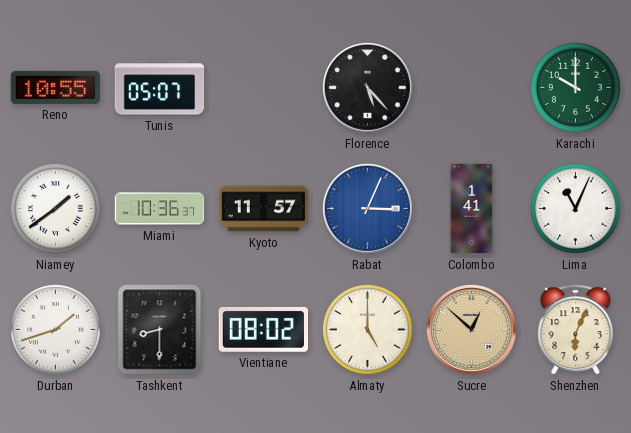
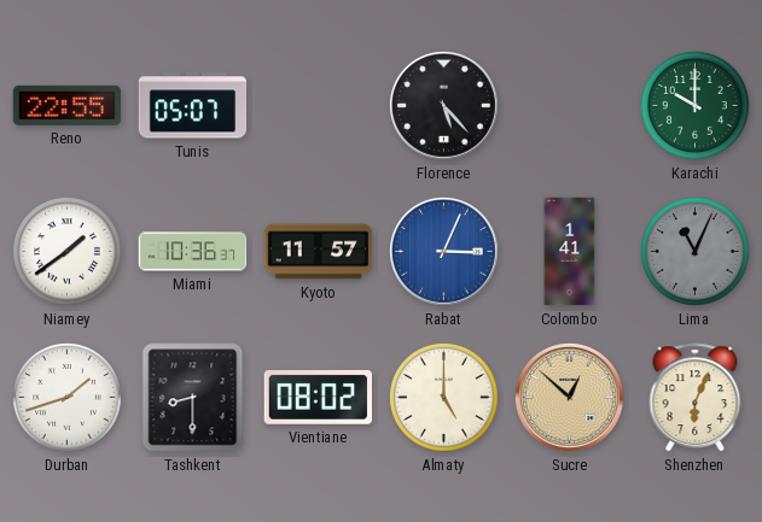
Reno: 10:55 -> 22:55 (68, 105)
Lima dial: white -> grey (696, 252)
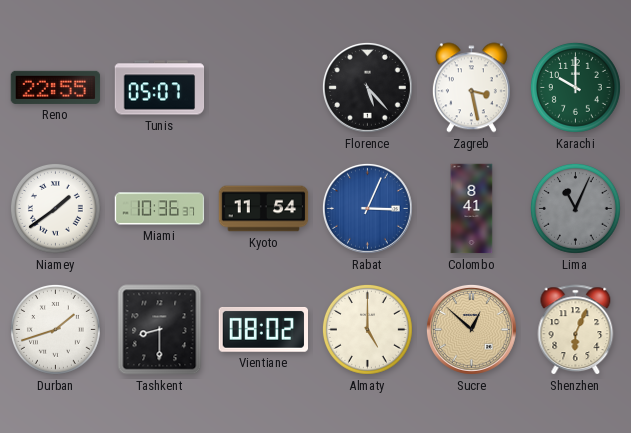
Zagreb: none -> 3:28 (471, 88)
Kyoto: 11:57 -> 11:54 (264, 209)
Colombo: 1:41 -> 8:41 (472, 209)
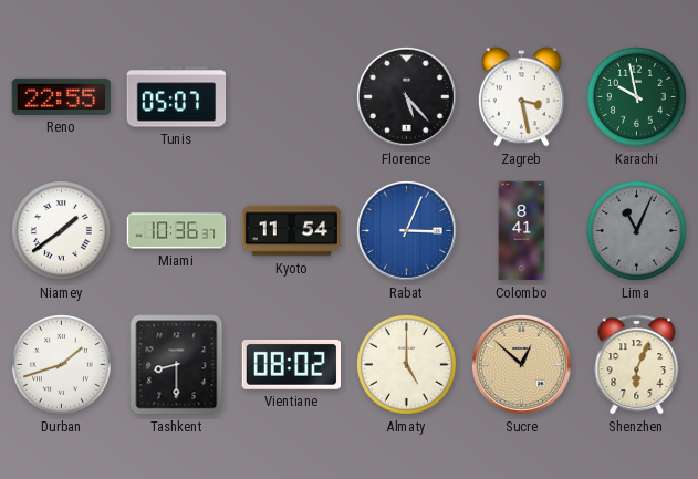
Karachi: 10:00 -> 9:58 (637, 97)
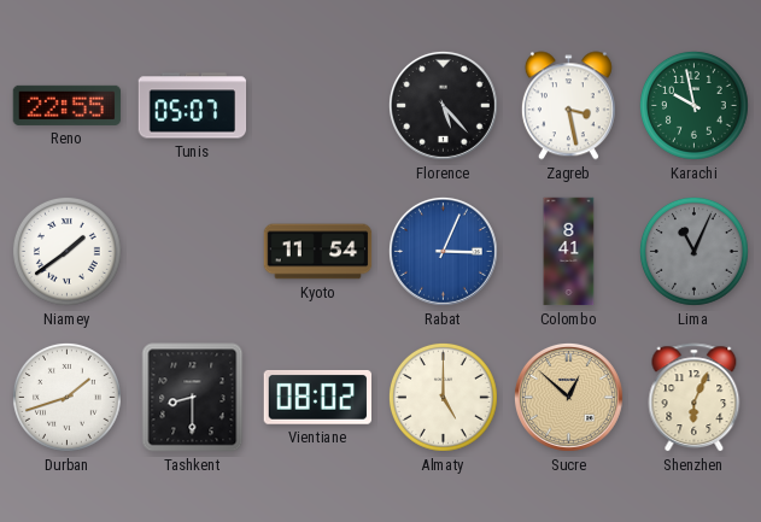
Miami: 10:36 -> none (177, 231)
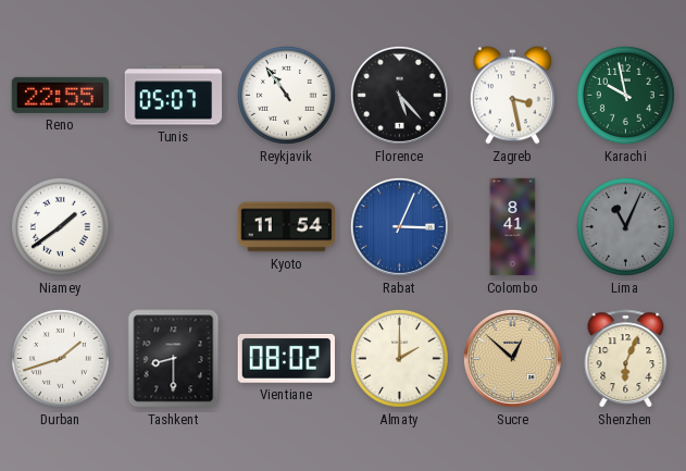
Reykjavik: none -> 10:54 (287, 96)
Almaty: 5:00 -> 2:00 (400, 359)
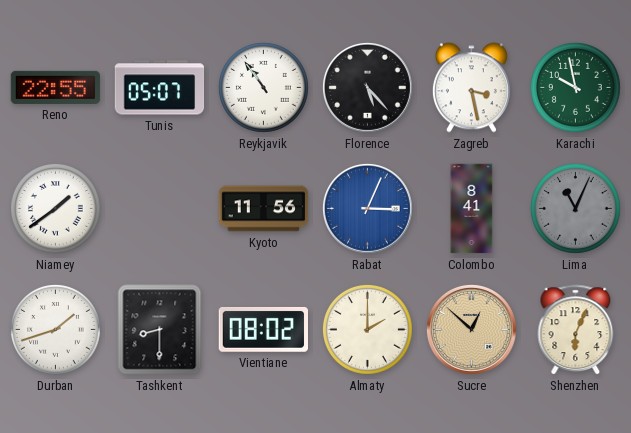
Kyoto: 11:54 -> 11:56 (264, 209)
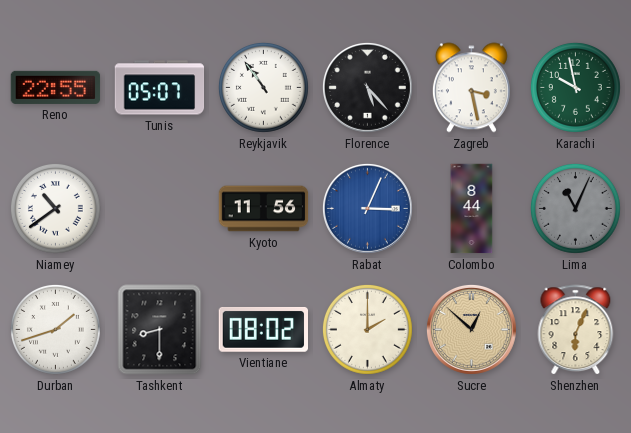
Niamey: 1:39 -> 10:39 (56, 209)
Colombo: 8:41 -> 8:44 (472, 209)
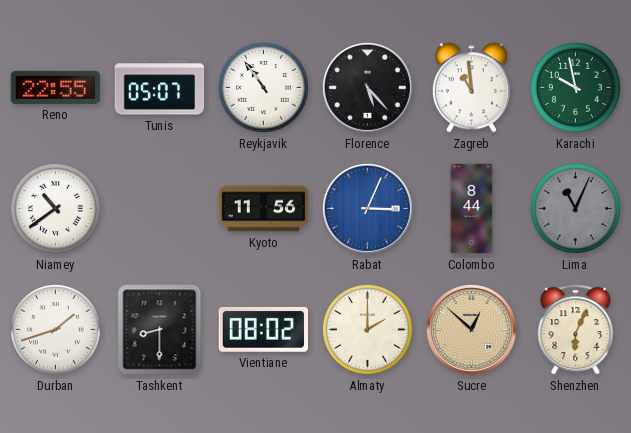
Zagreb: 3:28 -> 10:59 (471, 88)
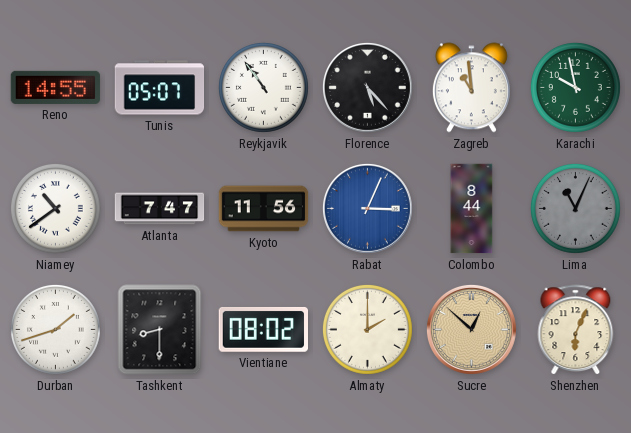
Reno: 22:55 -> 14:55 (56, 87)
Atlanta: none -> 7:47 (160, 209)
